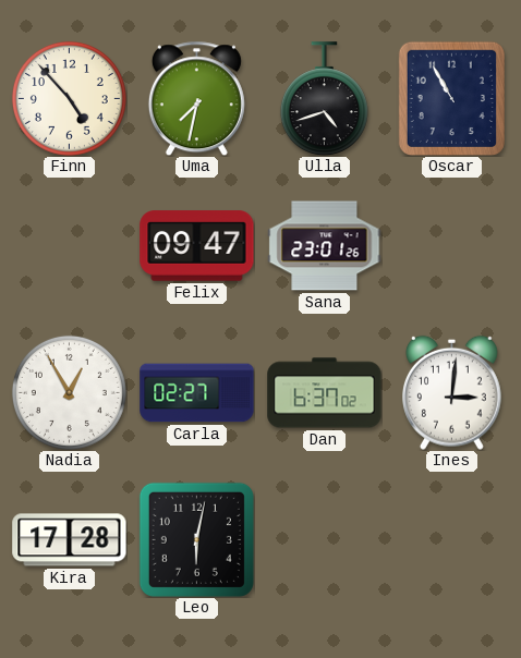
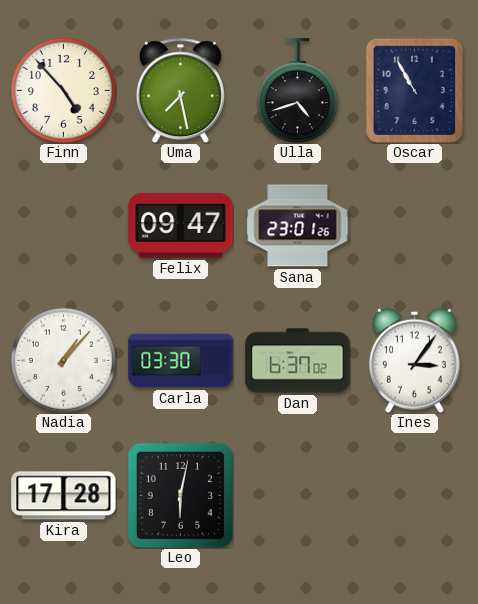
Uma: 7:32 -> 7:28 (180, 90)
Nadia: 12:55 -> 1:07 (63, 360)
Carla: 02:27 -> 03:30 (181, 361)
Ines: 3:01 -> 3:06 (414, 360)
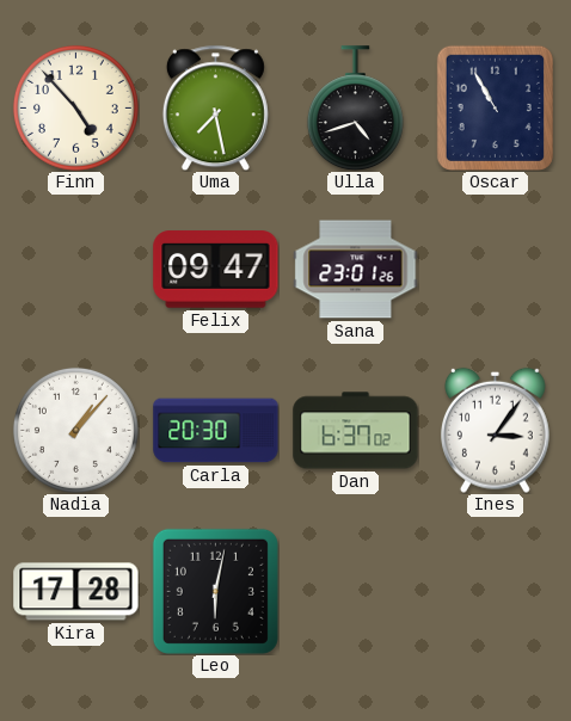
Carla: 03:30 -> 20:30 (216, 431)
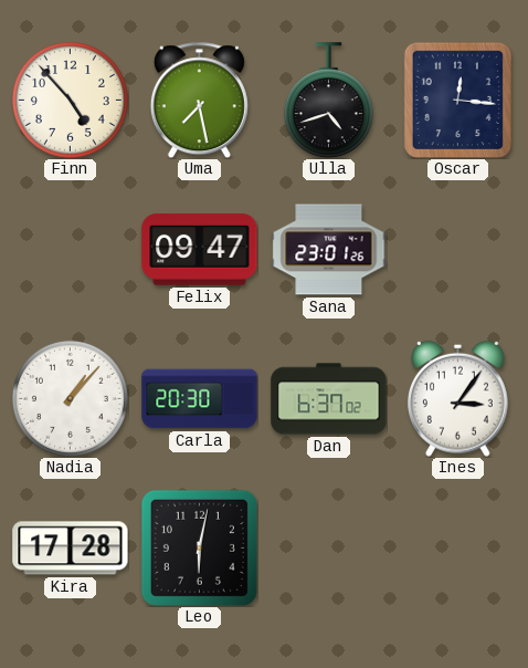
Oscar: 10:55 -> 12:16 (457, 100)
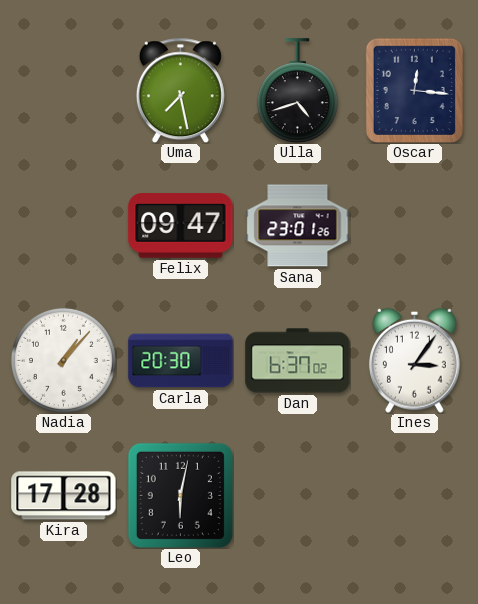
Finn: 4:53 -> none (70, 100)
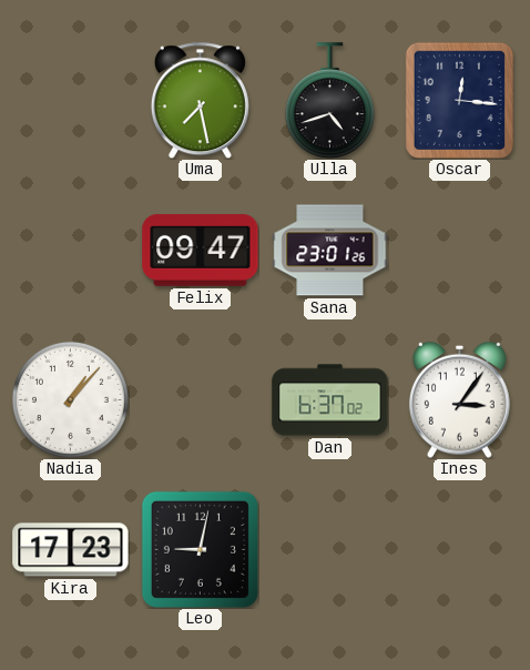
Carla: 20:30 -> none (181, 361)
Kira: 17:28 -> 17:23 (71, 550)
Leo: 6:02 -> 9:02 (200, 549)
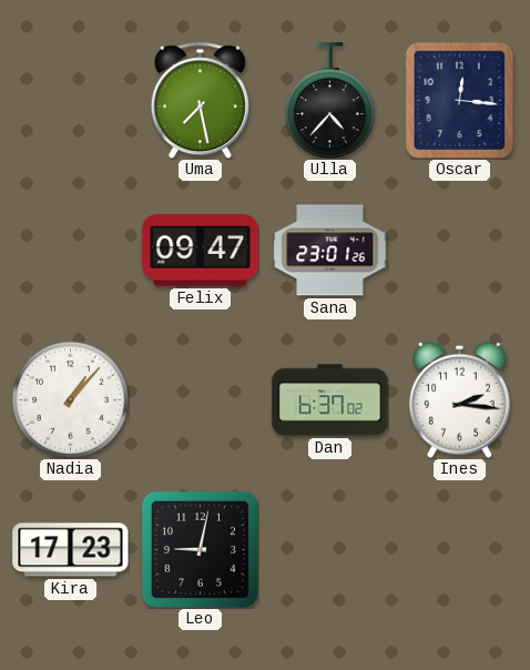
Ulla: 4:42 -> 4:37 (329, 101)
Ines: 3:06 -> 2:16 (459, 399)
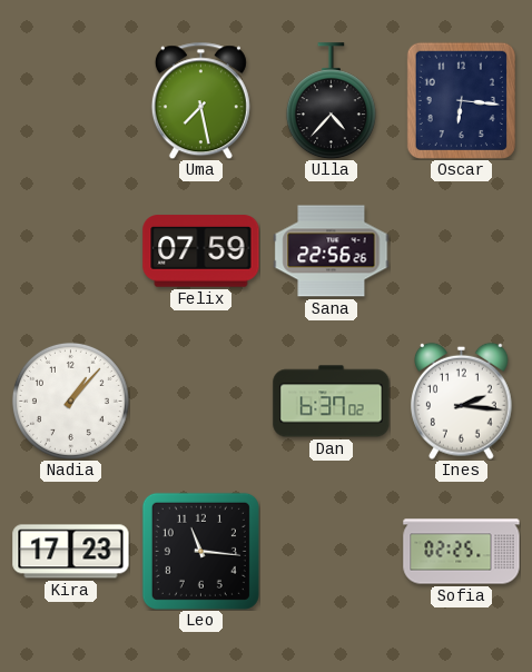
Oscar: 12:16 -> 6:16 (461, 100)
Felix: 09:47 -> 07:59 (201, 251)
Sana: 23:01 -> 22:56 (332, 251)
Leo: 9:02 -> 11:16 (200, 551)
Sofia: none -> 02:25 (462, 552)
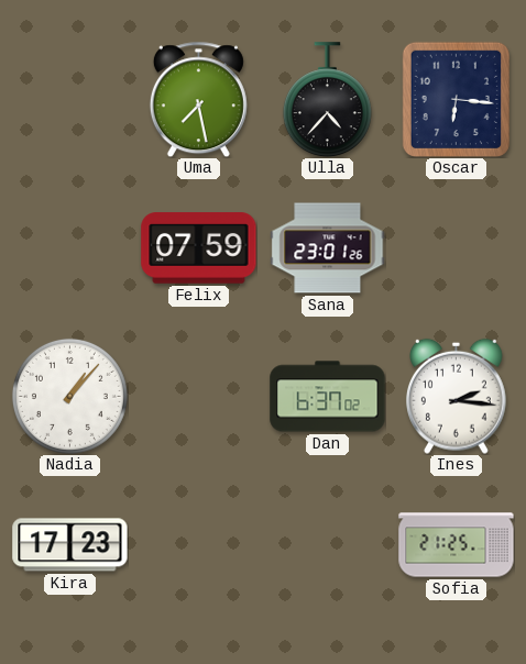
Sana: 22:56 -> 23:01 (328, 248)
Leo: 11:16 -> none (200, 551)
Sofia: 02:25 -> 21:25 (457, 545)
